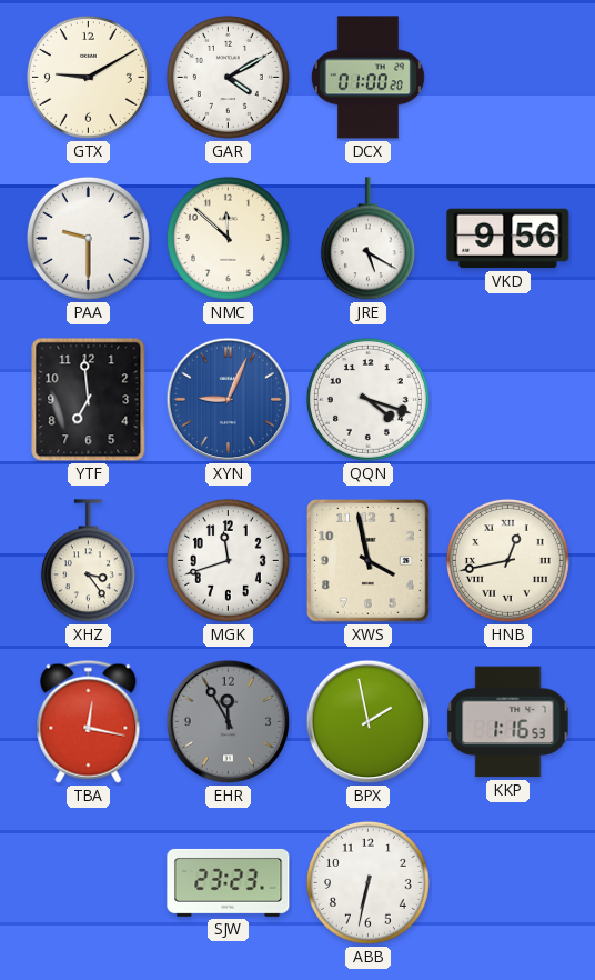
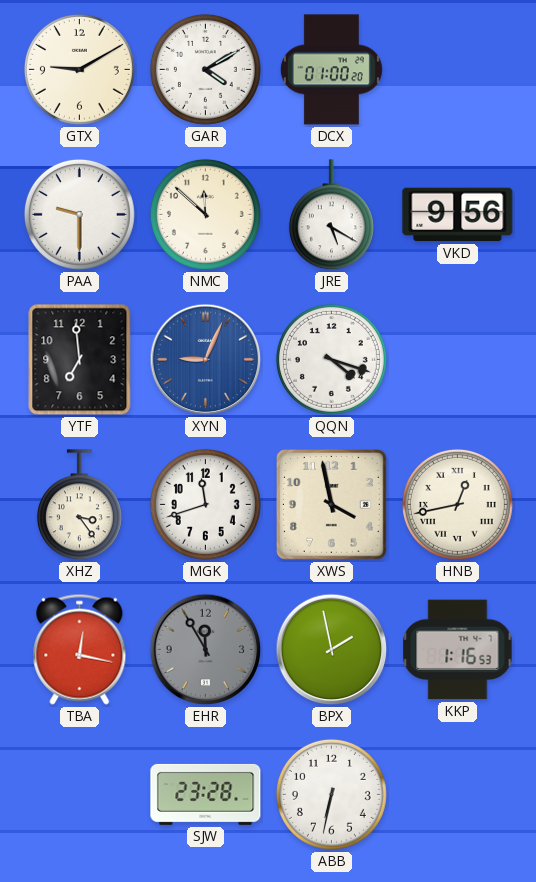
SJW: 23:23 -> 23:28 (206, 794)
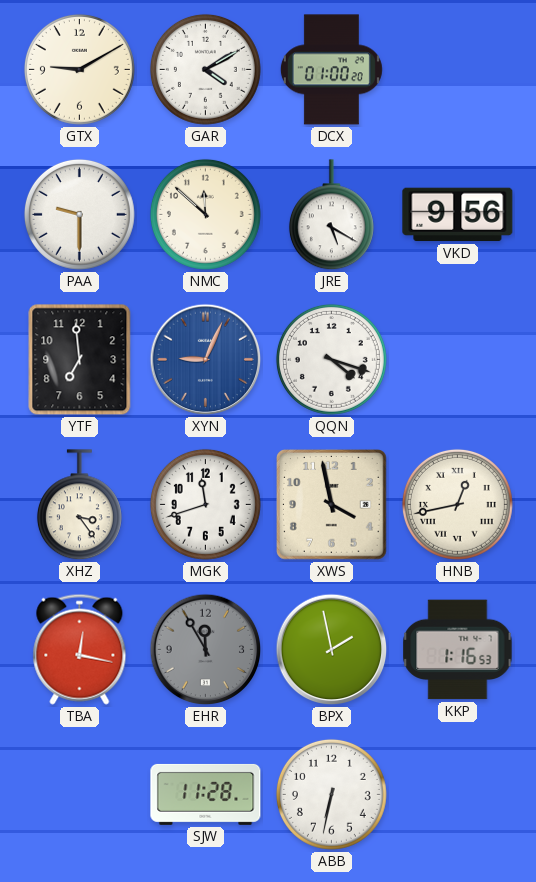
SJW: 23:28 -> 11:28 (206, 794)
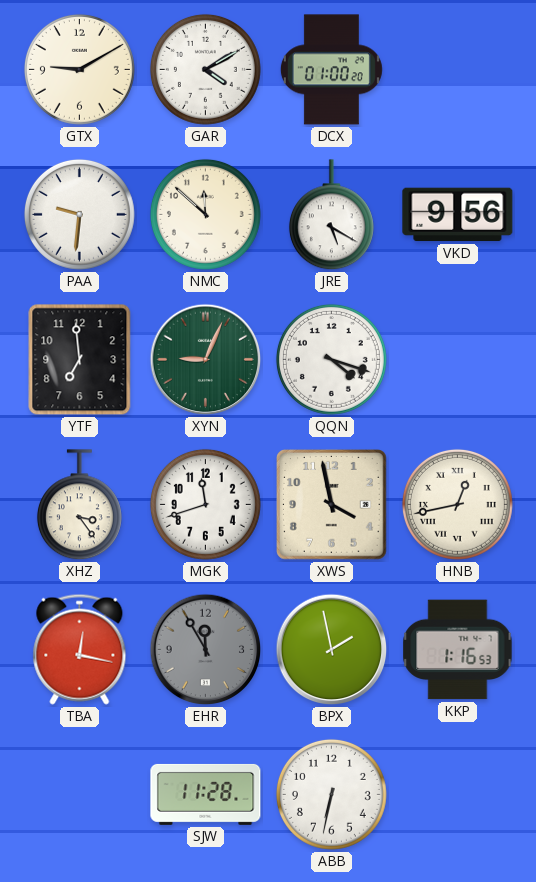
PAA: 9:30 -> 9:31 (79, 214)
XYN dial: blue -> green (206, 360)
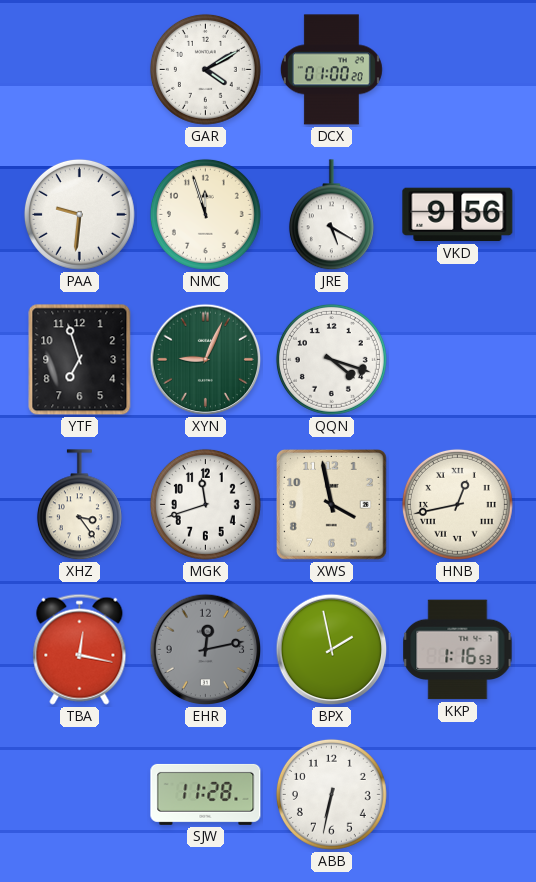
GTX: 9:10 -> none (79, 69)
NMC: 11:52 -> 11:57 (205, 214)
YTF: 6:59 -> 6:57 (80, 360)
EHR: 11:55 -> 12:13 (206, 650)
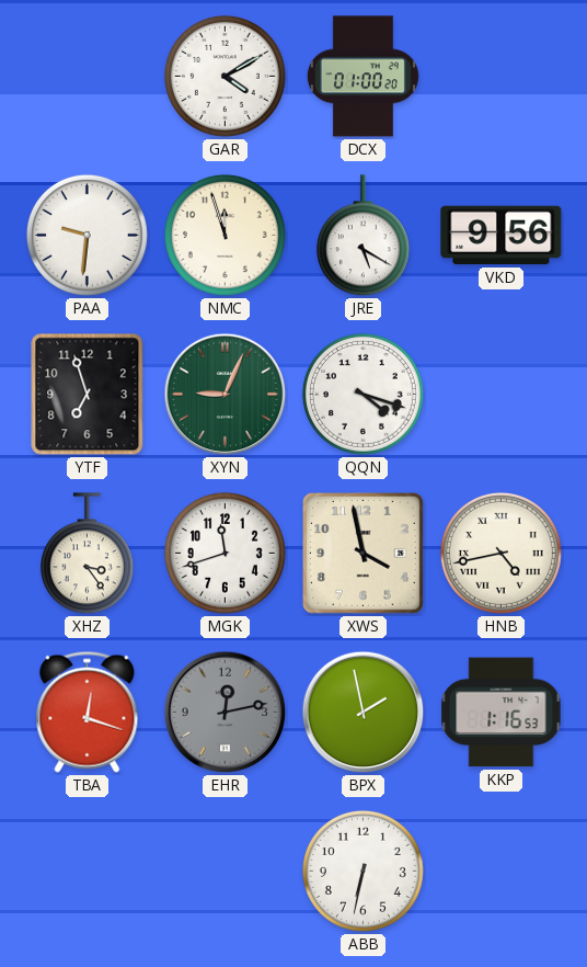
HNB: 12:43 -> 4:43 (500, 553)
TBA: 12:17 -> 12:18 (88, 712)
SJW: 11:28 -> none (206, 794)
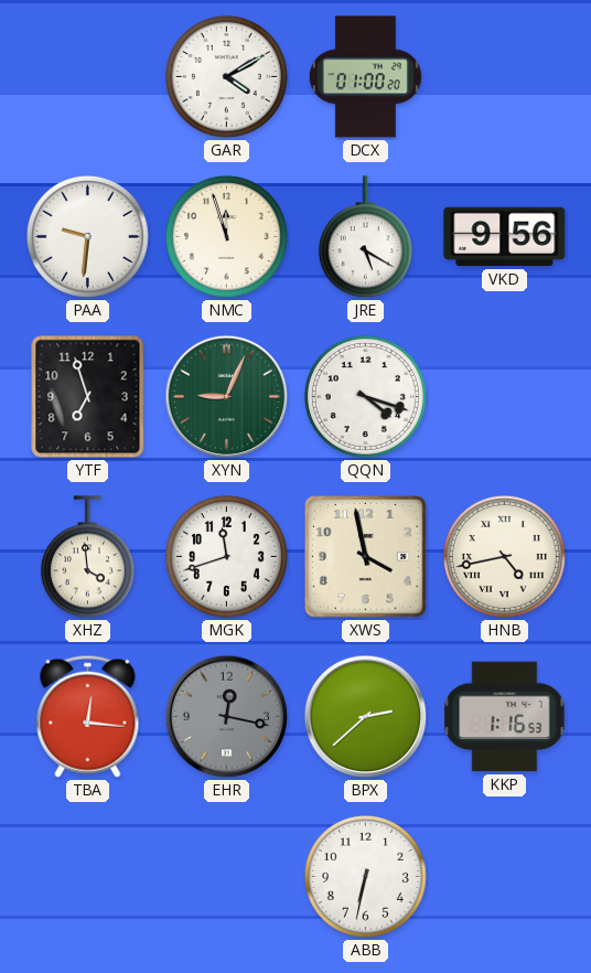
XHZ: 3:24 -> 3:59 (87, 557)
TBA: 12:18 -> 12:16 (88, 716)
EHR: 12:13 -> 12:17 (227, 717)
BPX: 1:58 -> 2:38 (366, 717)
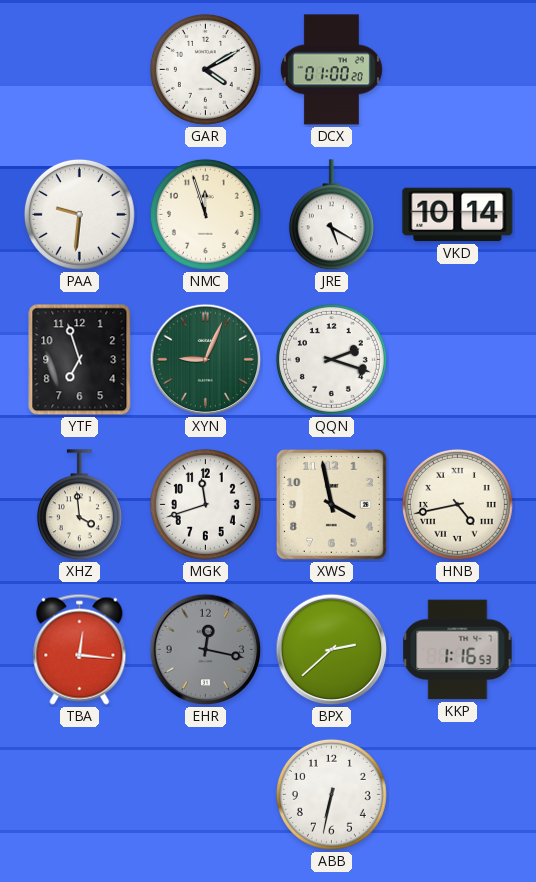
VKD: 9:56 -> 10:14 (458, 215)
QQN: 4:18 -> 2:18 (331, 359)
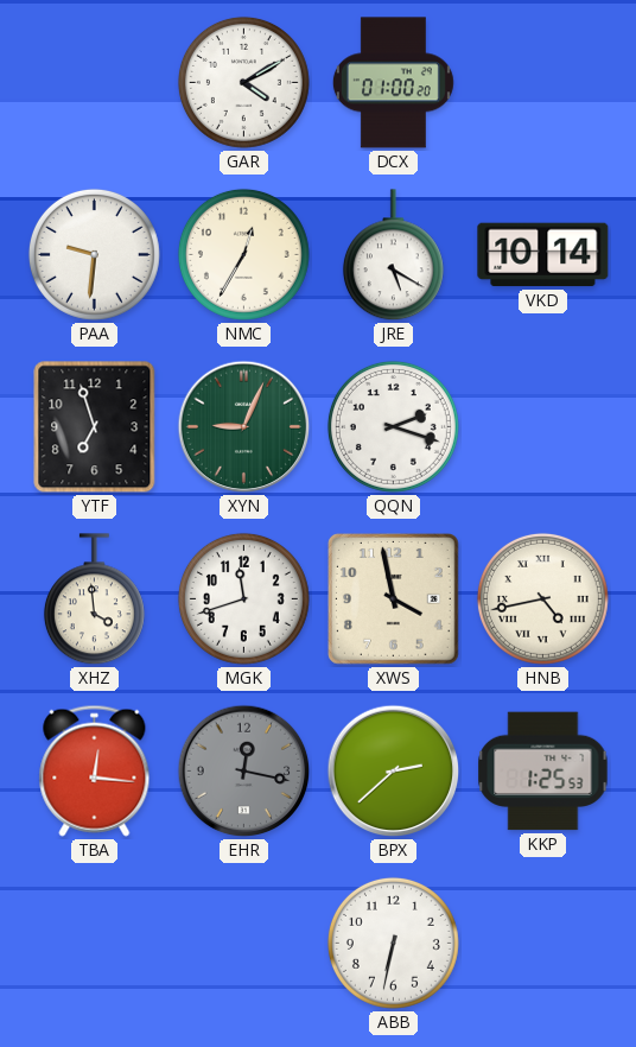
NMC: 11:57 -> 12:35 (243, 254)
KKP: 1:16 -> 1:25 (543, 772)
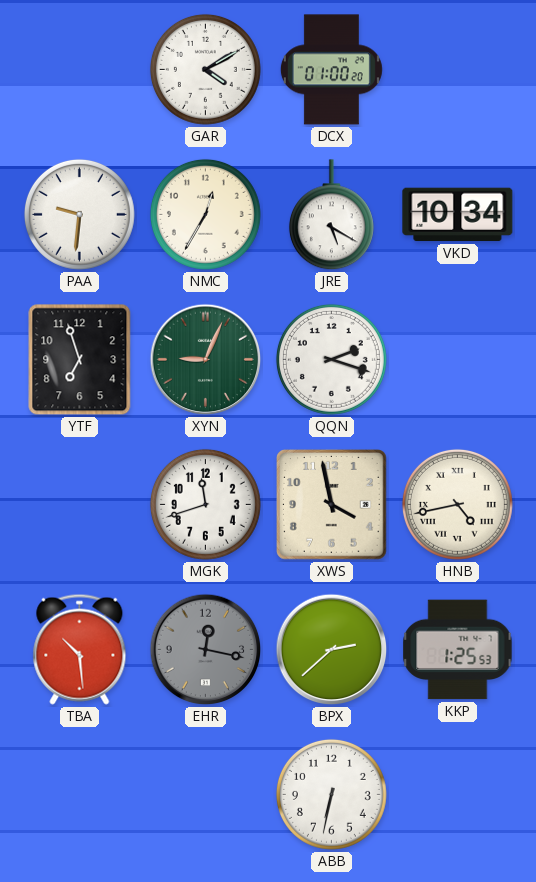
VKD: 10:14 -> 10:34 (458, 215)
XHZ: 3:59 -> none (94, 599)
TBA: 12:16 -> 10:29 (80, 649)
